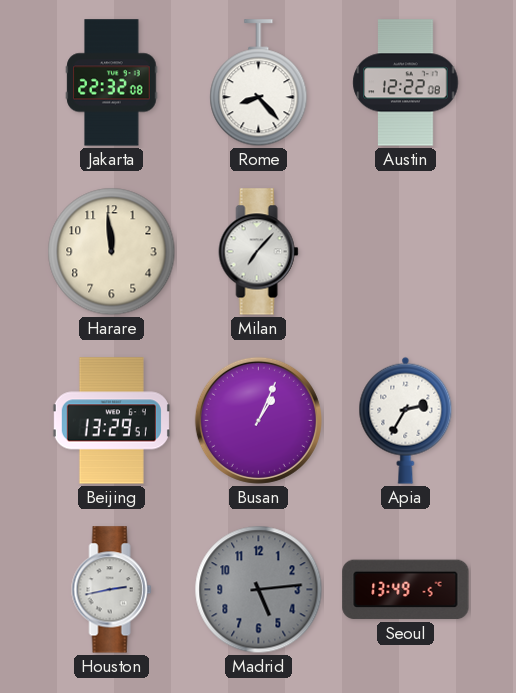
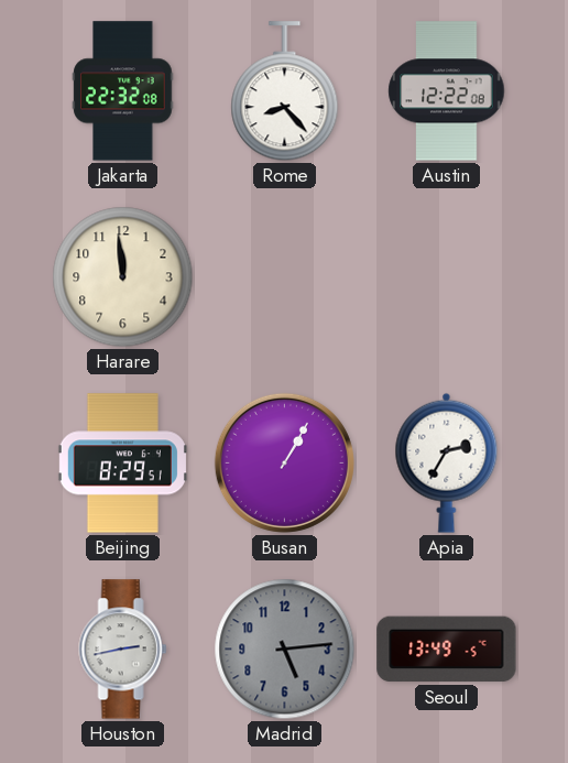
Milan: 7:07 -> none (259, 252)
Beijing: 13:29 -> 8:29 (122, 464)
Busan: 1:04 -> 1:05 (284, 462)
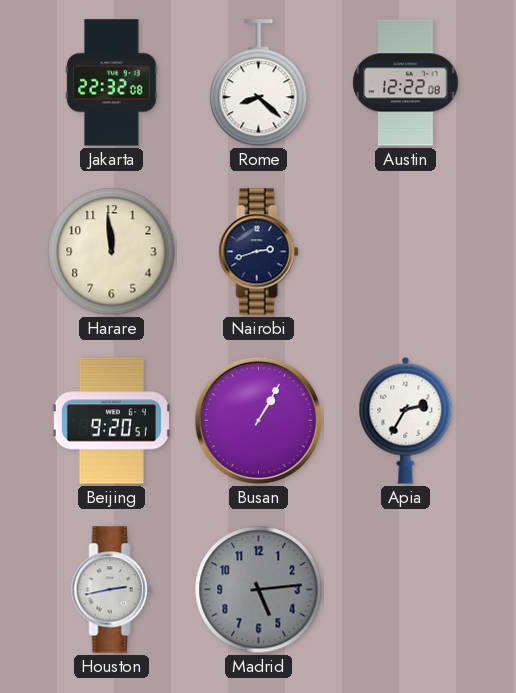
Rome: 8:23 -> 8:22 (259, 83)
Nairobi: none -> 2:42 (259, 252)
Beijing: 8:29 -> 9:20 (111, 421)
Seoul: 13:49 -> none (447, 650)
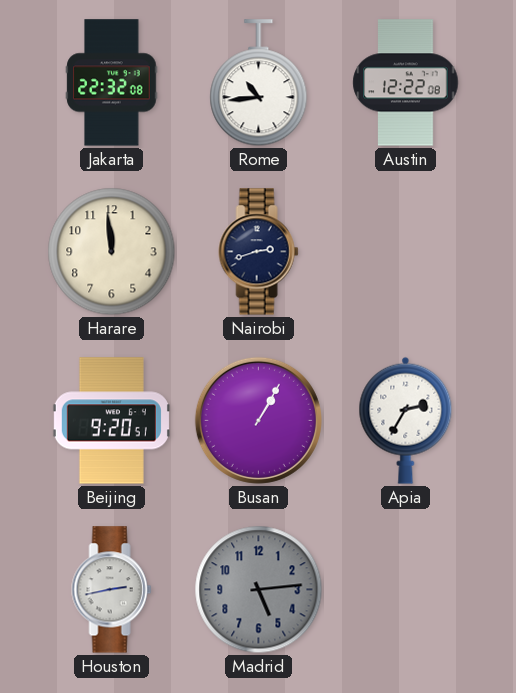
Rome: 8:22 -> 10:44 (259, 83)
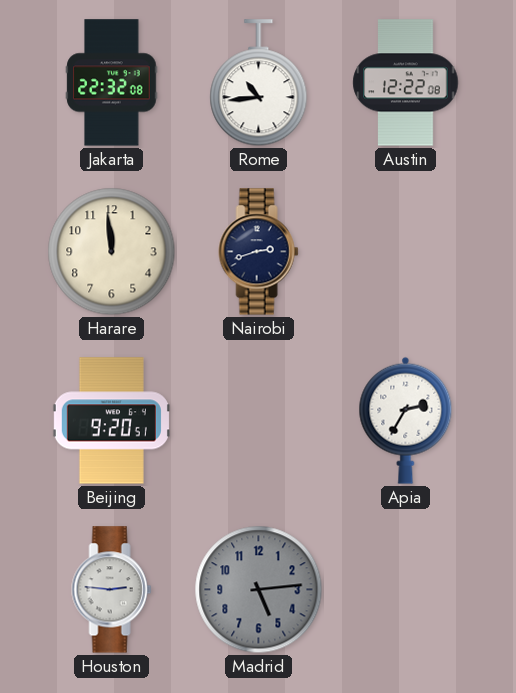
Busan: 1:05 -> none (258, 420)
Houston: 2:43 -> 2:46 (112, 590)
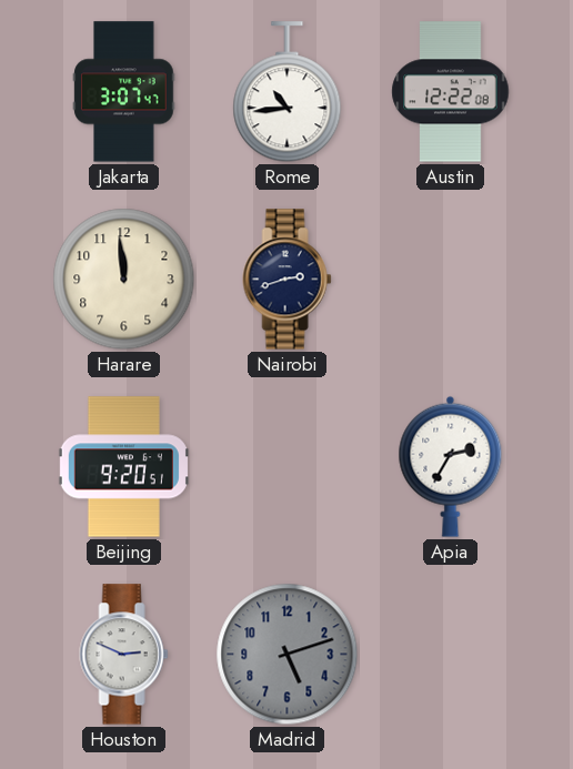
Jakarta: 22:32 -> 3:07 (124, 92)
Houston: 2:46 -> 2:49 (124, 655)
Madrid: 5:14 -> 5:12 (288, 655)
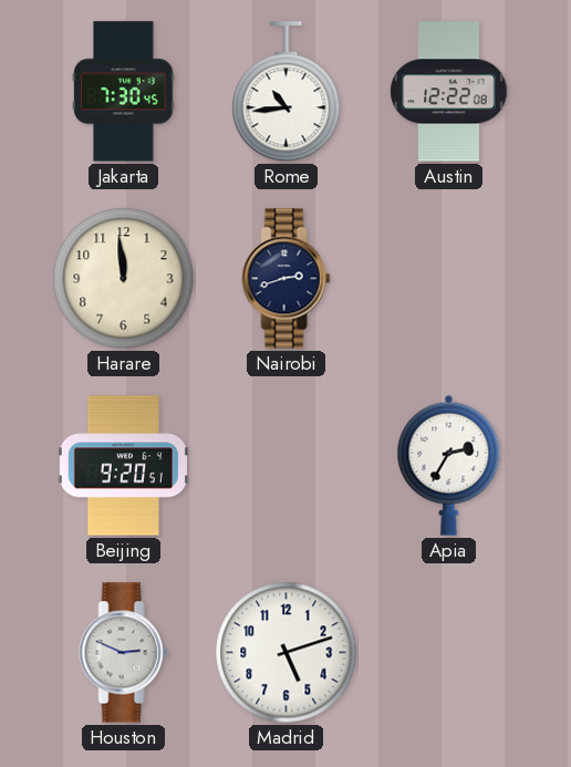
Jakarta: 3:07 -> 7:30 (124, 92)
Madrid dial: grey -> white (287, 653)
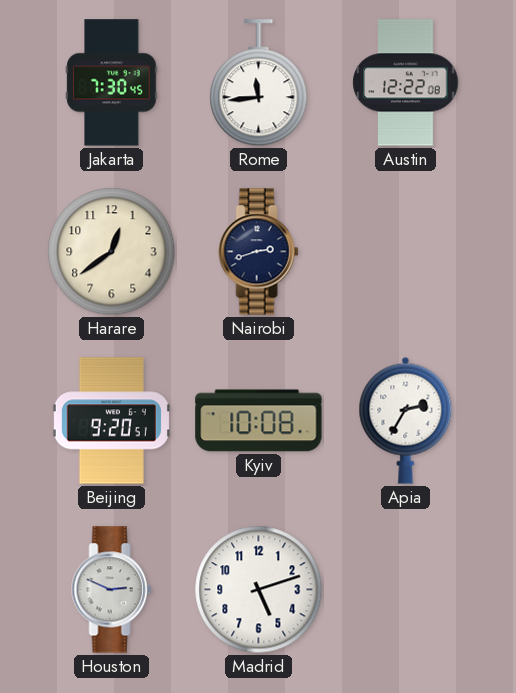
Rome: 10:44 -> 11:44 (259, 83)
Harare: 11:59 -> 12:39 (112, 252)
Kyiv: none -> 10:08 (259, 421)
